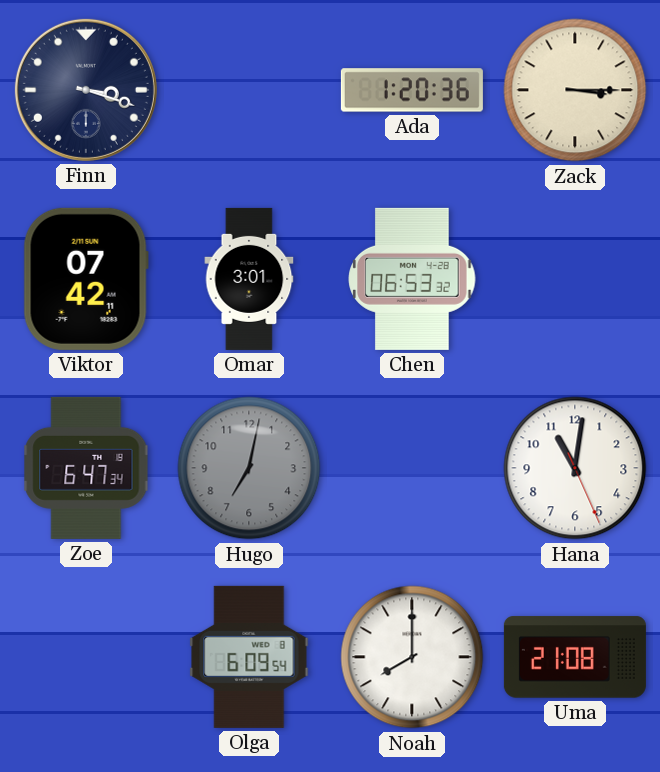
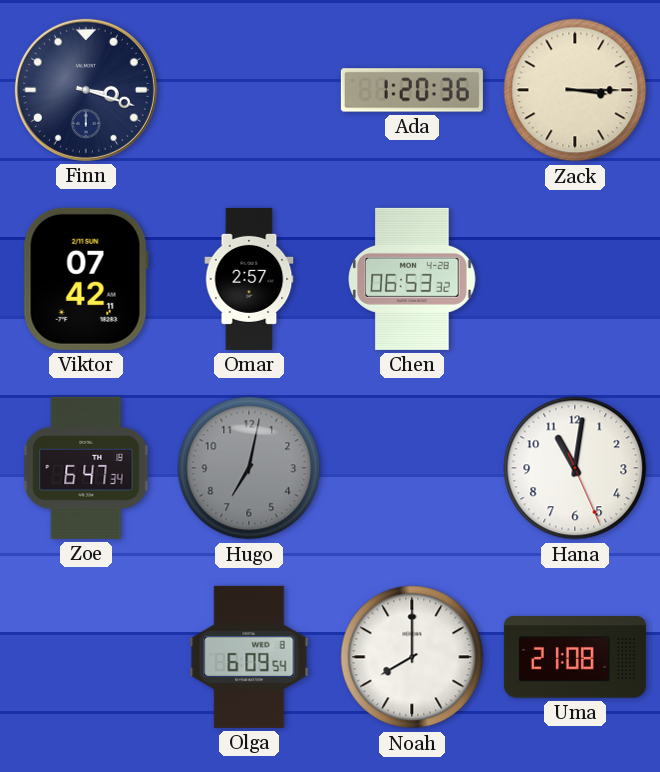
Omar: 3:01 -> 2:57 (249, 279)
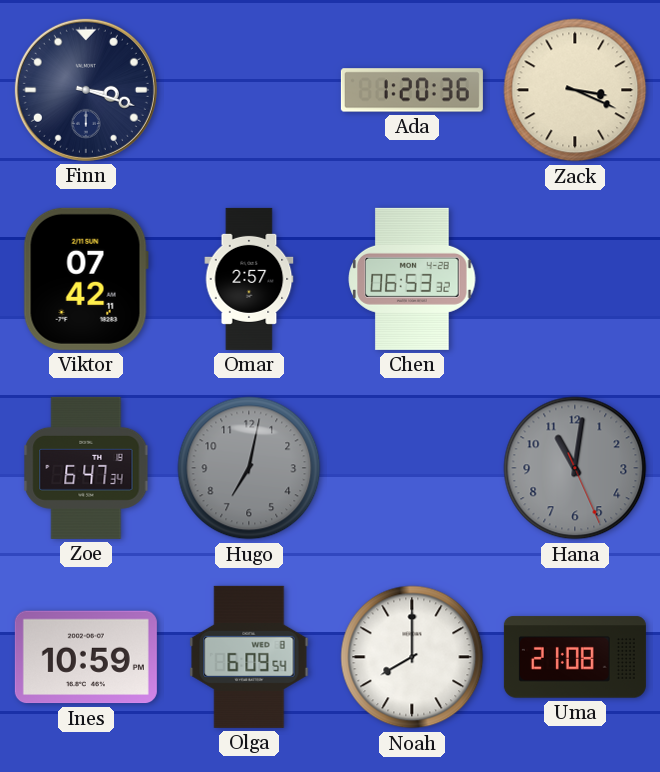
Zack: 3:15 -> 3:19 (575, 90)
Hana dial: white -> grey (575, 468)
Ines: none -> 10:59 (86, 657)
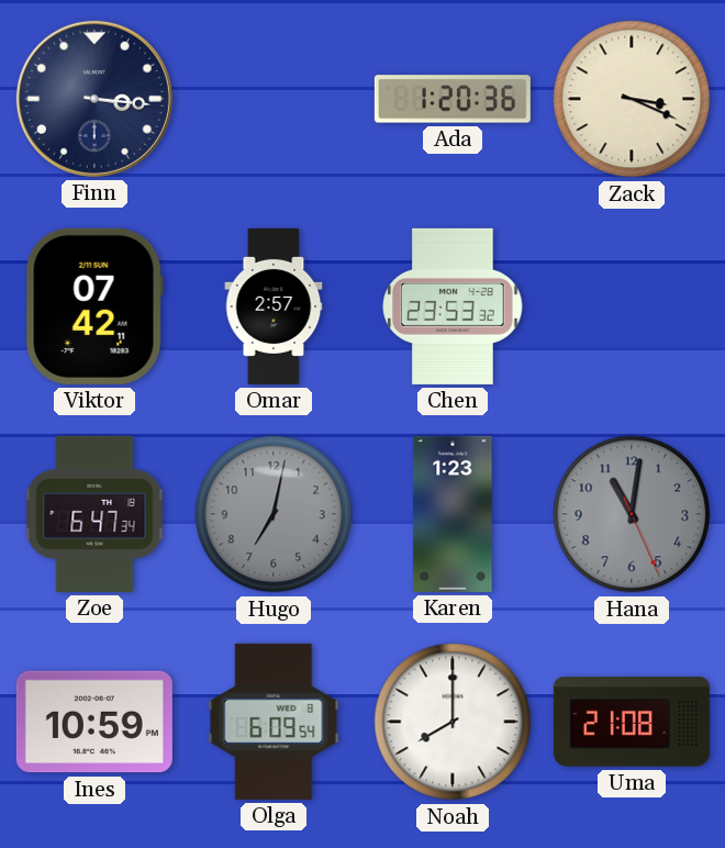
Finn: 3:18 -> 3:16 (94, 99)
Chen: 06:53 -> 23:53 (453, 306)
Karen: none -> 1:23 (453, 514)
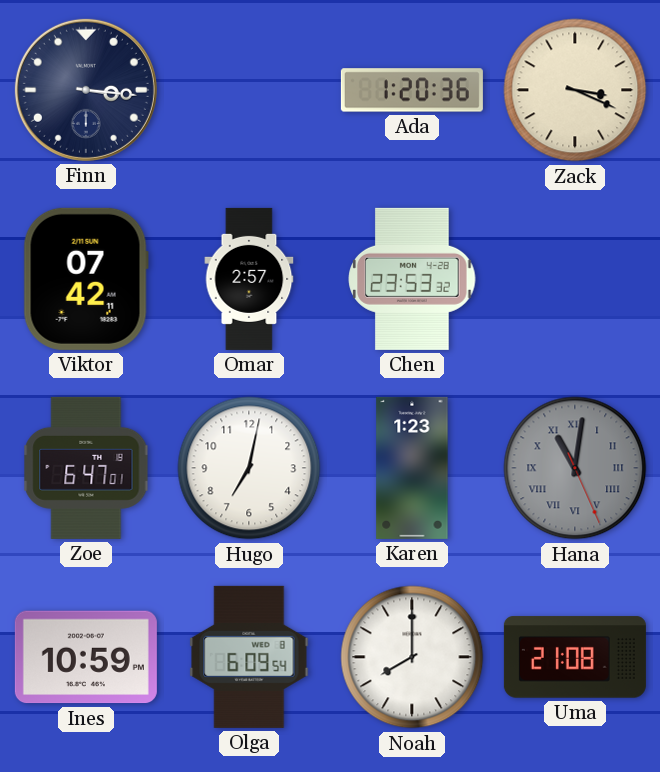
Zoe: 6:47:34 -> 6:47:01 (86, 468)
Hugo dial: grey -> white (249, 468)
Hana numerals: Arabic -> Roman (575, 468)
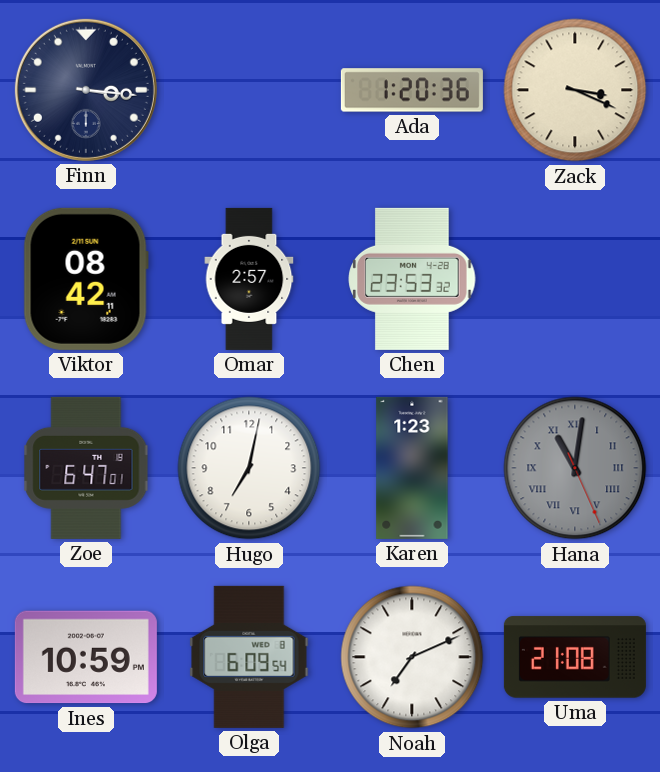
Viktor: 07:42 -> 08:42 (86, 279)
Noah: 8:00 -> 7:11 (412, 657)
